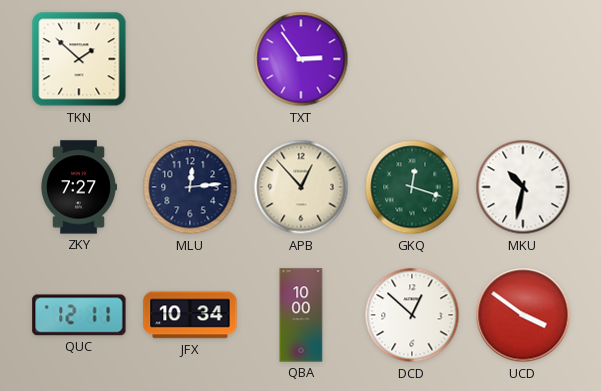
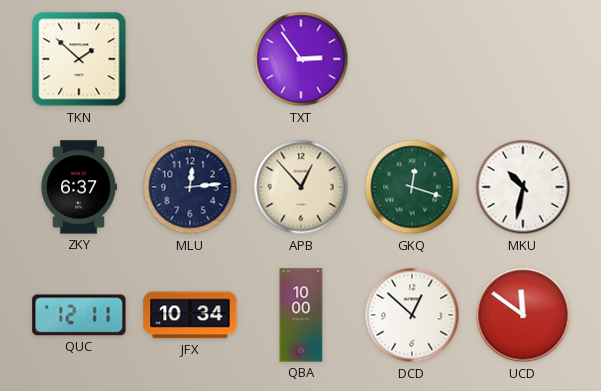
ZKY: 7:27 -> 6:37 (79, 187)
UCD: 3:51 -> 11:51 (523, 315)
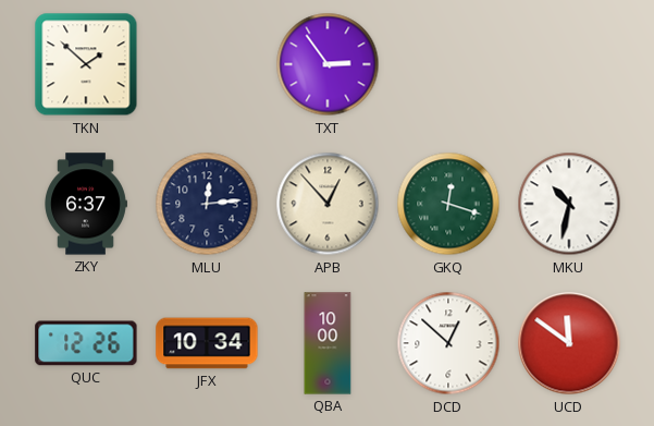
QUC: 12:11 -> 12:26 (86, 343)
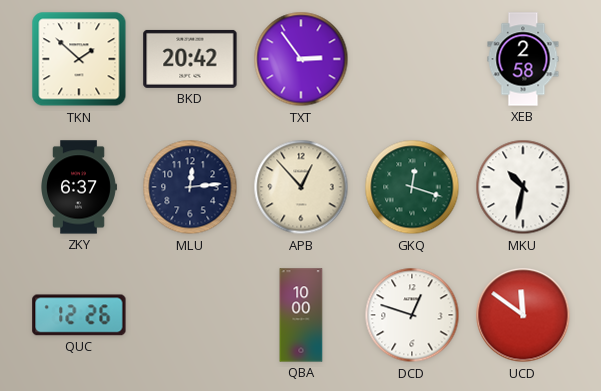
BKD: none -> 20:42 (190, 59)
XEB: none -> 2:58 (523, 59)
JFX: 10:34 -> none (207, 343)
DCD: 12:52 -> 12:48 (412, 315)
